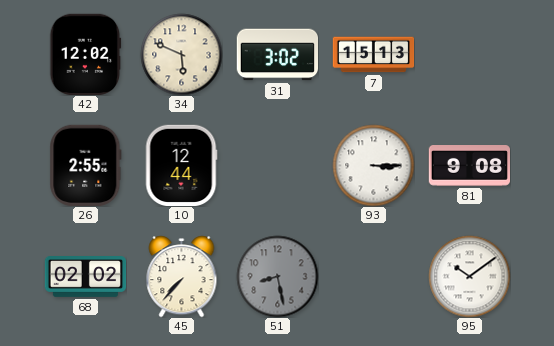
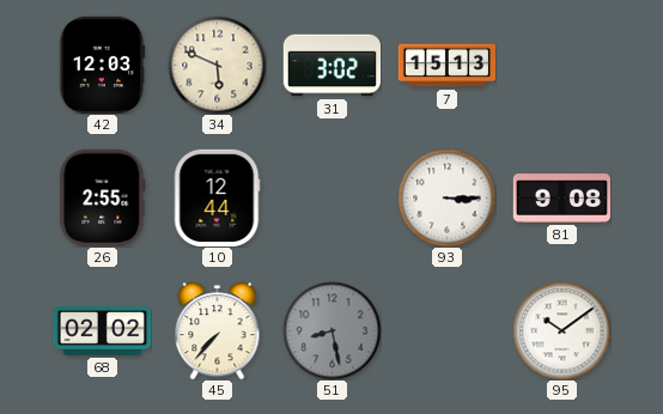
42: 12:02 -> 12:03 (103, 65)
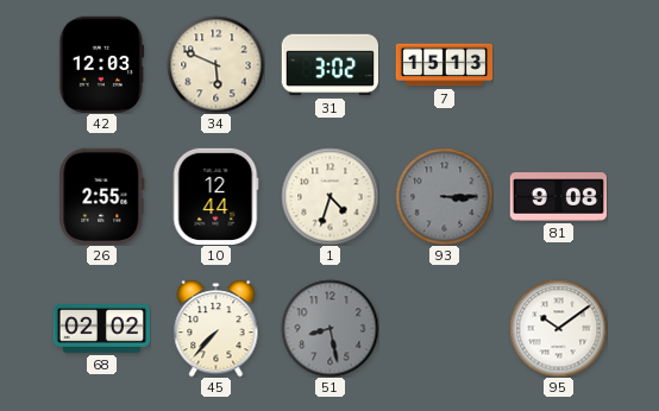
1: none -> 4:33 (329, 196)
93 dial: white -> grey (444, 196)
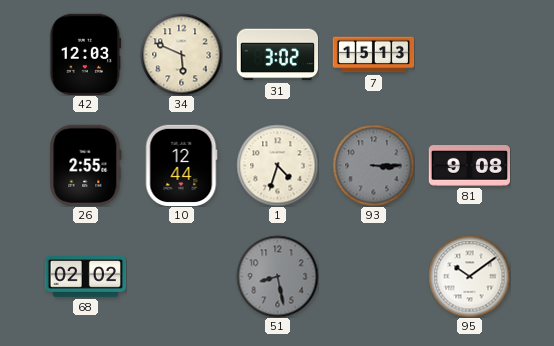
45: 7:37 -> none (216, 328)
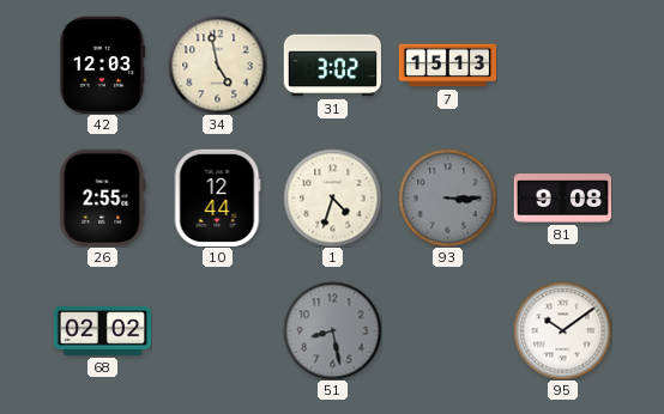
34: 5:49 -> 4:58 (217, 65)
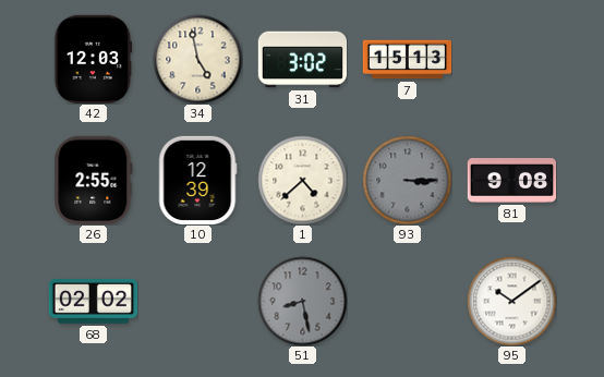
10: 12:44 -> 12:39 (197, 180)
1: 4:33 -> 4:38 (302, 180)
